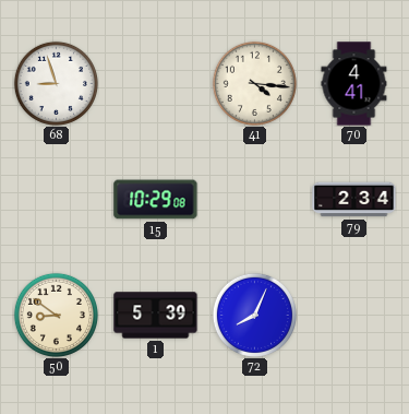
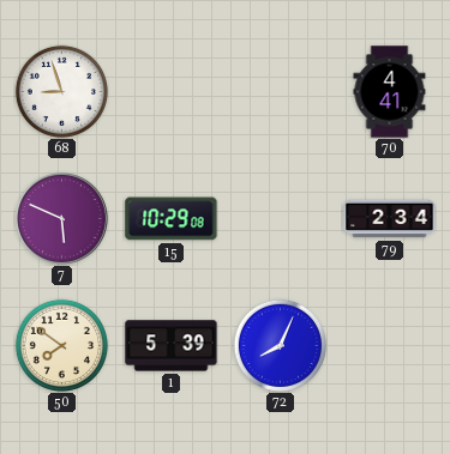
41: 4:16 -> none (254, 83)
7: none -> 5:49 (62, 219)
50: 8:51 -> 7:51 (61, 345)
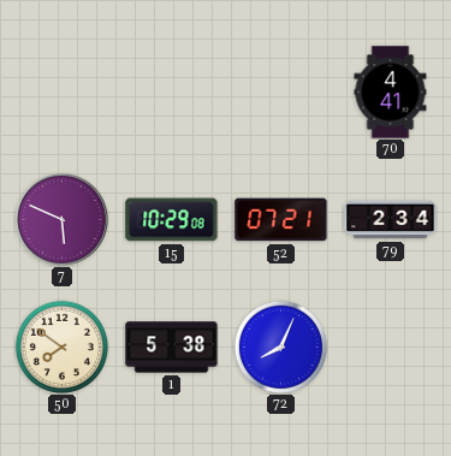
68: 8:57 -> none (61, 91)
52: none -> 07:21 (281, 220)
1: 5:39 -> 5:38 (172, 348)
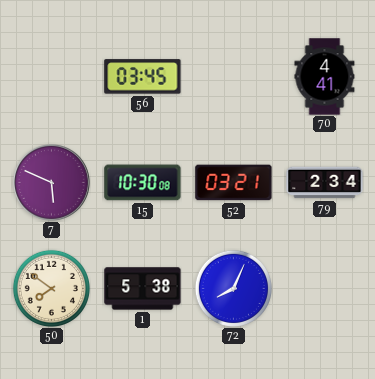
56: none -> 03:45 (143, 77)
15: 10:29 -> 10:30 (143, 183)
52: 07:21 -> 03:21 (234, 183)
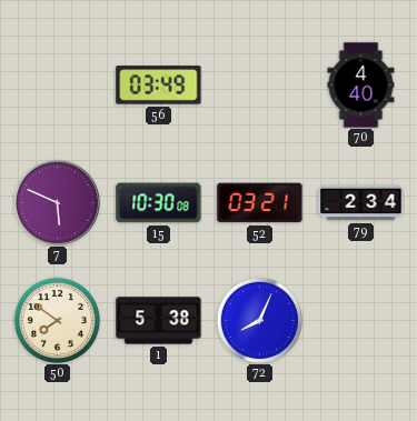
56: 03:45 -> 03:49 (159, 86)
70: 4:41 -> 4:40 (361, 86)
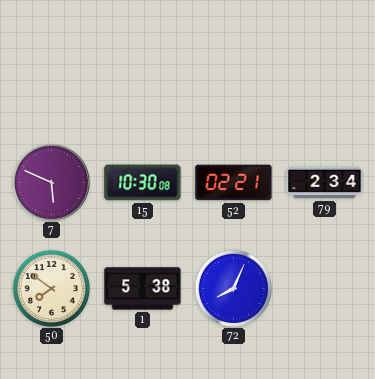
56: 03:49 -> none (159, 86)
70: 4:40 -> none (361, 86)
52: 03:21 -> 02:21 (234, 183)
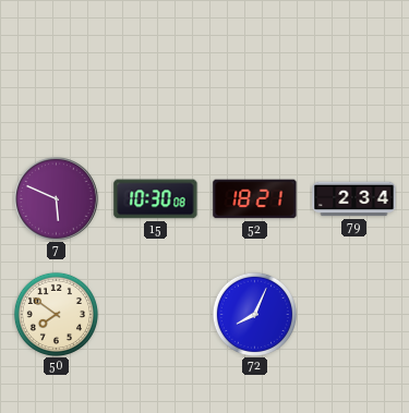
52: 02:21 -> 18:21 (255, 199)
1: 5:38 -> none (143, 289)
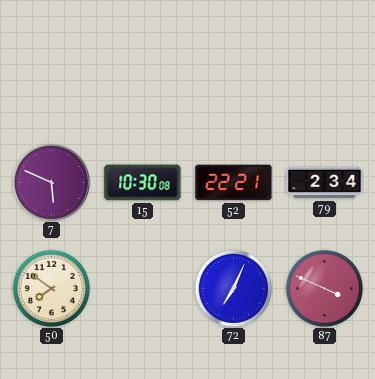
52: 18:21 -> 22:21 (234, 183)
72: 8:04 -> 7:04 (233, 288)
87: none -> 3:49 (324, 288)
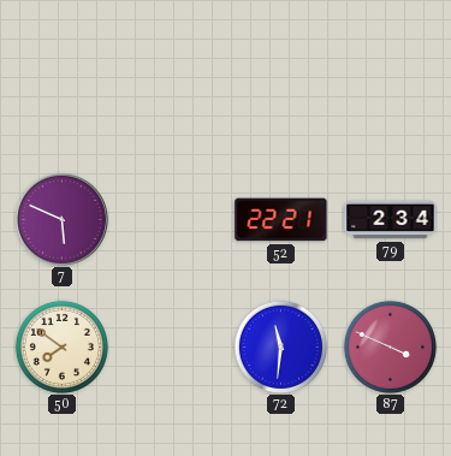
15: 10:30 -> none (143, 183)
72: 7:04 -> 11:31 (280, 347)
